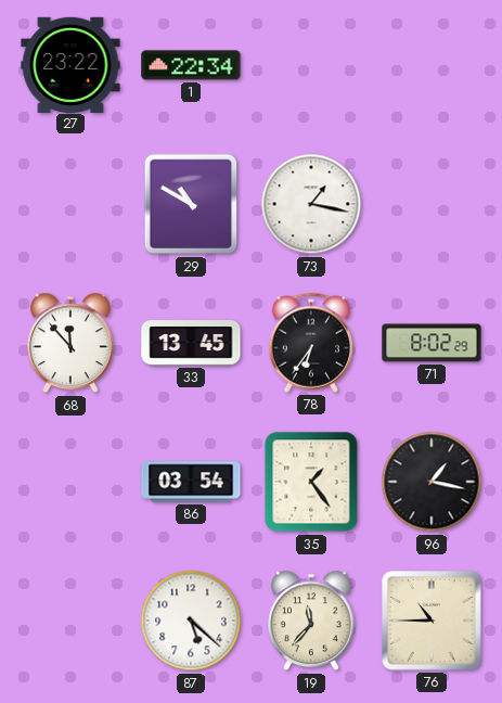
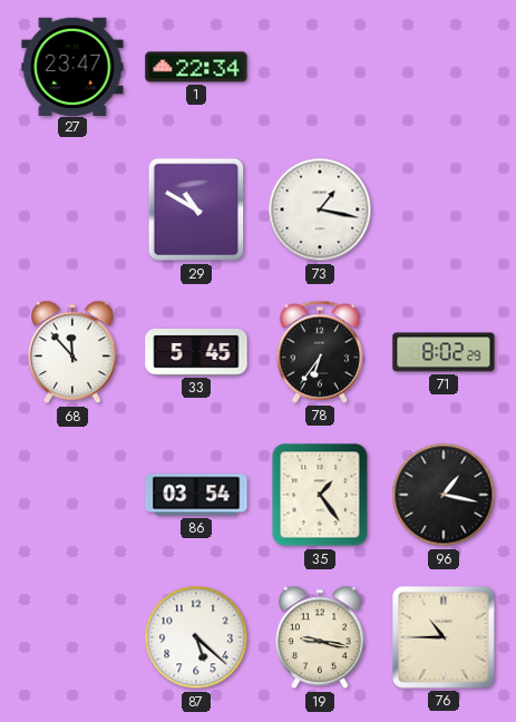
27: 23:22 -> 23:47 (72, 66)
33: 13:45 -> 5:45 (196, 352)
19: 11:37 -> 9:17 (320, 637)
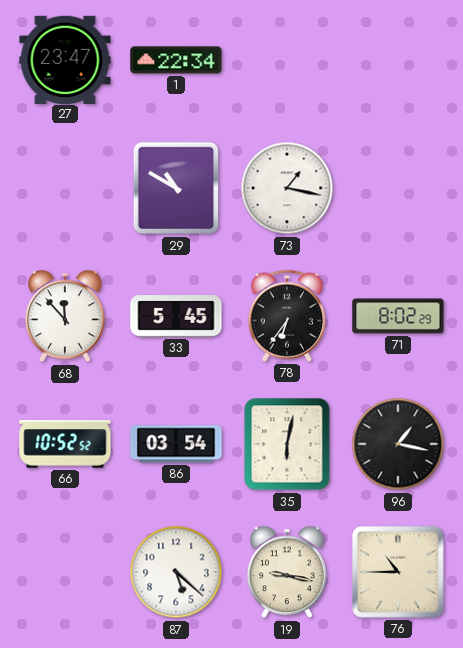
66: none -> 10:52 (65, 444)
35: 1:24 -> 6:02 (287, 444)
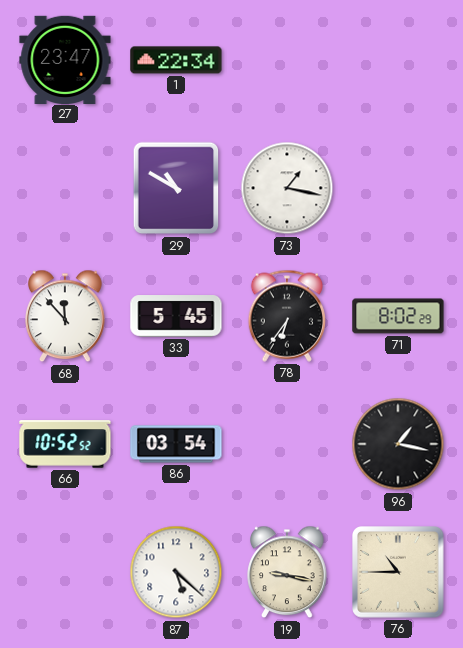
35: 6:02 -> none (287, 444)
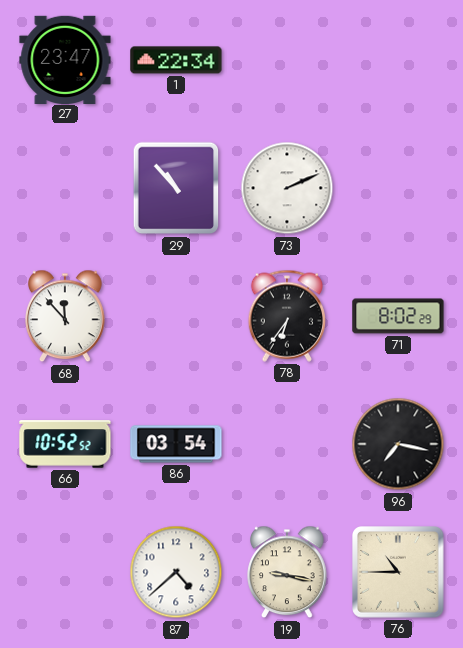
29: 10:50 -> 10:53 (176, 188)
73: 1:17 -> 2:11 (287, 188)
33: 5:45 -> none (176, 316)
96: 1:17 -> 7:17 (398, 444)
87: 5:22 -> 4:38 (176, 572)
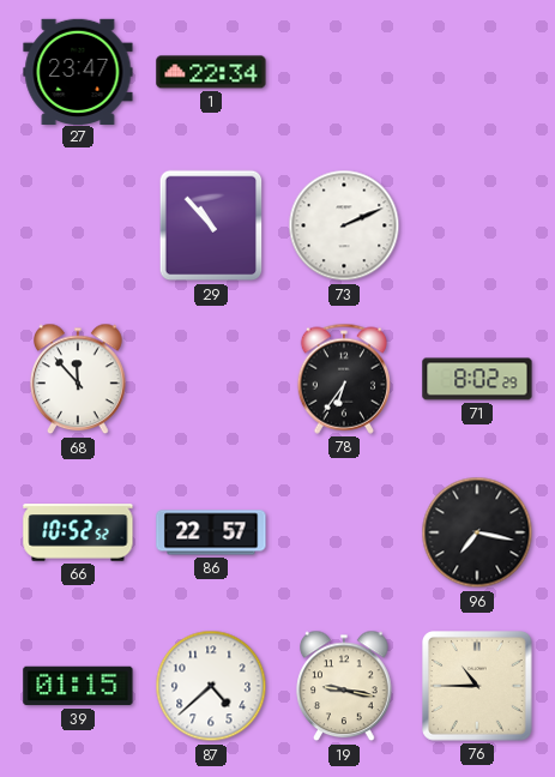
86: 03:54 -> 22:57 (211, 532)
39: none -> 01:15 (78, 686)
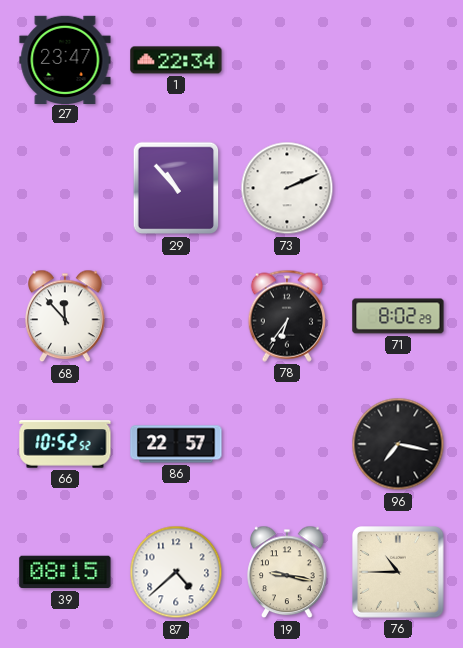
39: 01:15 -> 08:15 (65, 572)
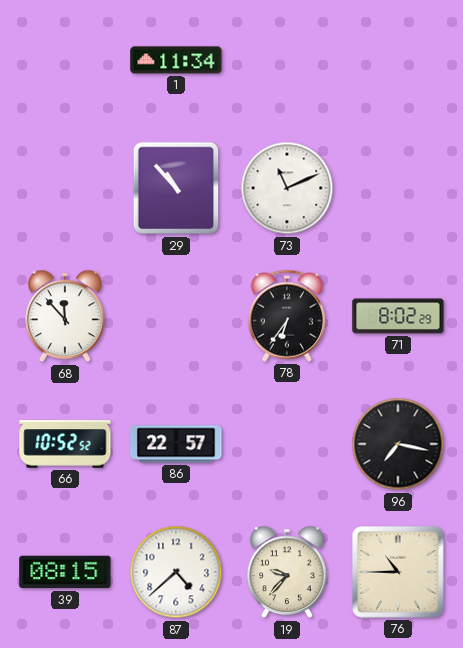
27: 23:47 -> none (65, 59)
1: 22:34 -> 11:34 (176, 60)
73: 2:11 -> 11:11 (287, 188)
19: 9:17 -> 9:37 (287, 572)
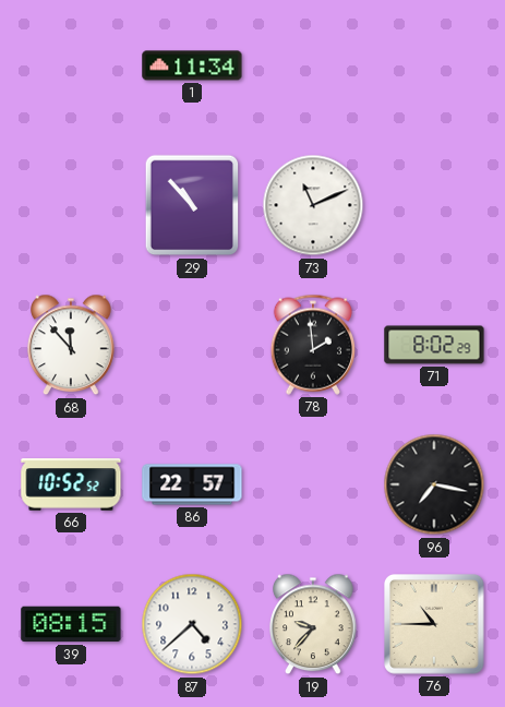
78: 6:36 -> 1:59 (312, 345)
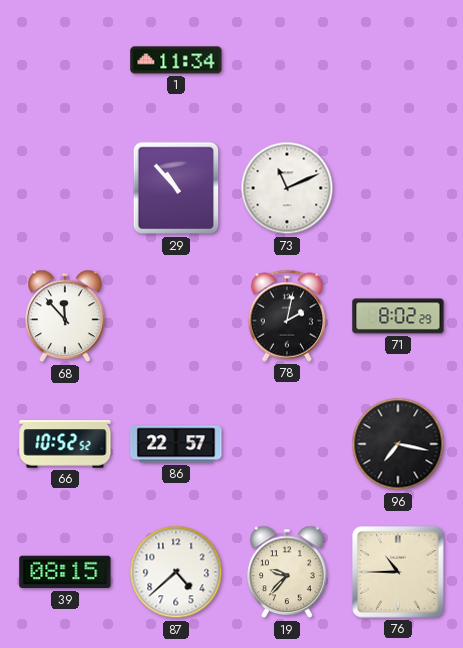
78: 1:59 -> 2:02 (286, 316)
